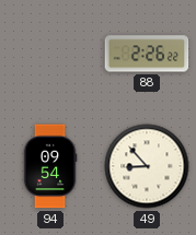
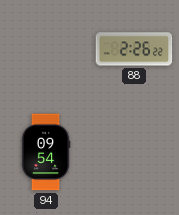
49: 8:53 -> none (147, 166)
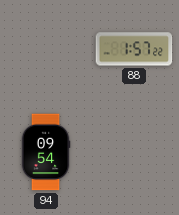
88: 2:26 -> 1:57 (134, 49)
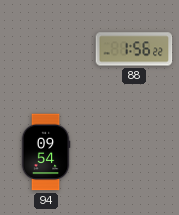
88: 1:57 -> 1:56 (134, 49)
